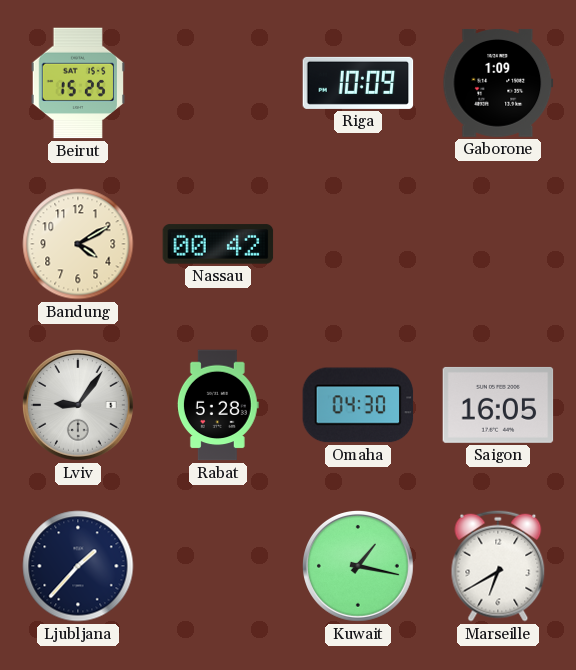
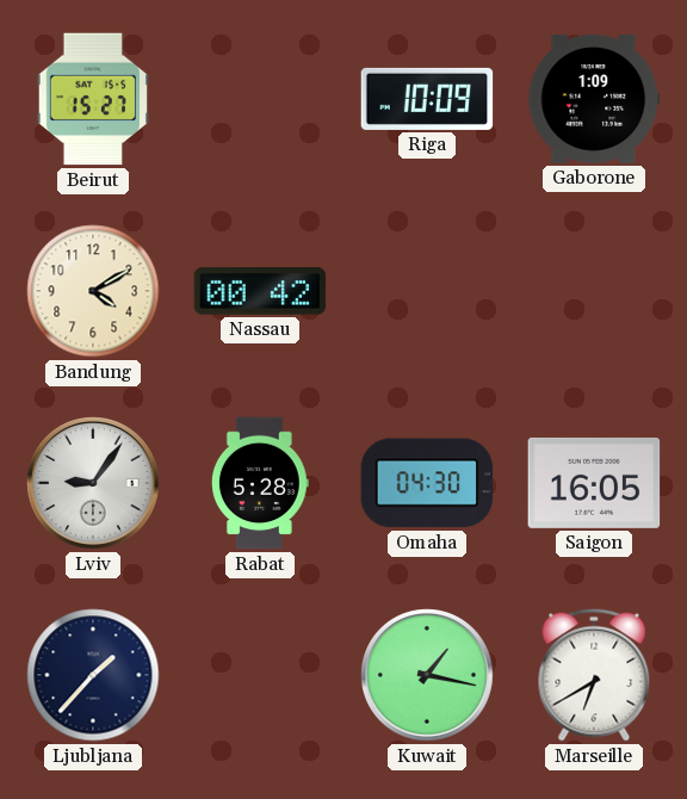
Beirut: 15:25 -> 15:27 (92, 99)
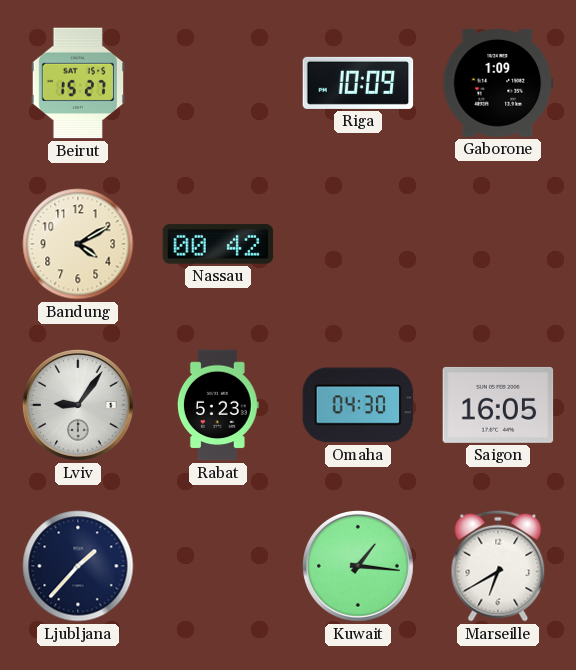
Rabat: 5:28 -> 5:23 (218, 405)
Kuwait: 1:17 -> 1:16 (359, 567)
